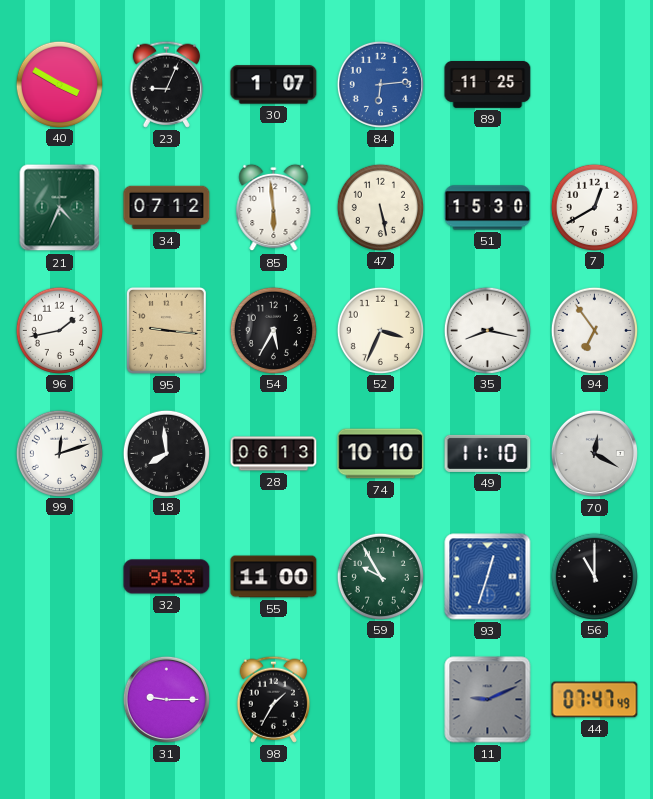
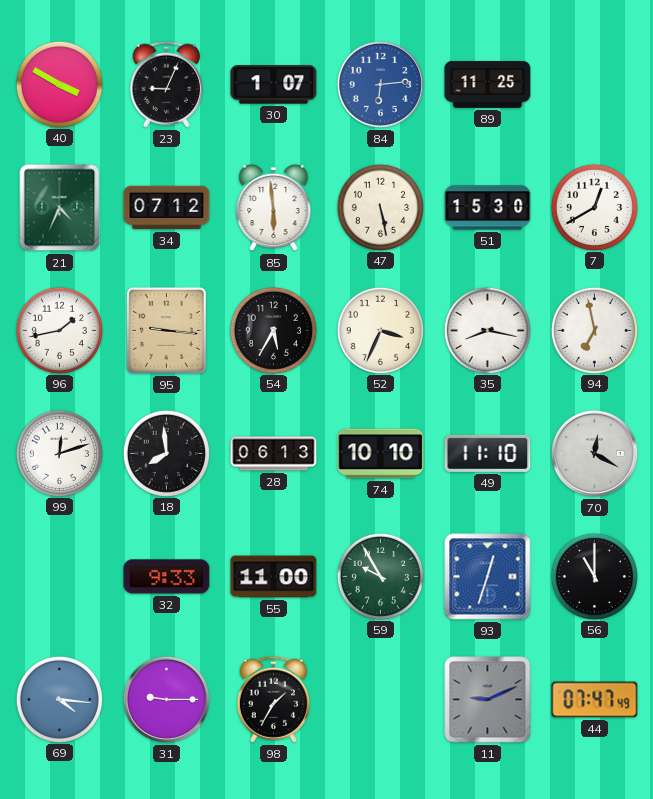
94: 6:54 -> 6:58 (594, 330)
69: none -> 4:16 (59, 699)
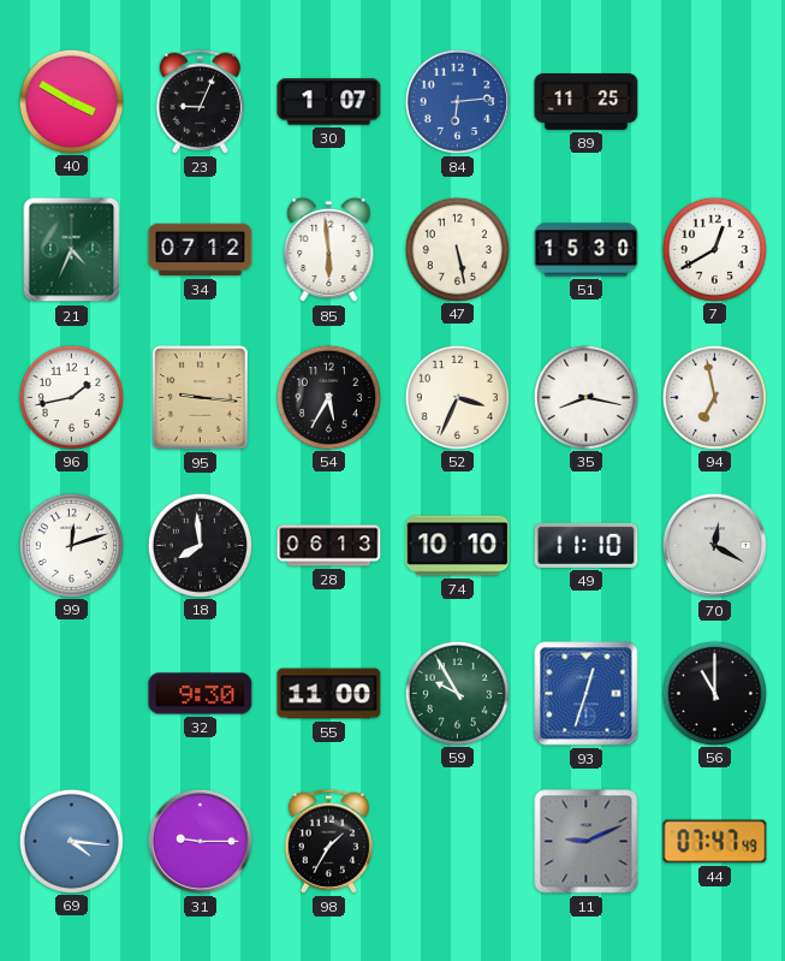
32: 9:33 -> 9:30 (201, 694)
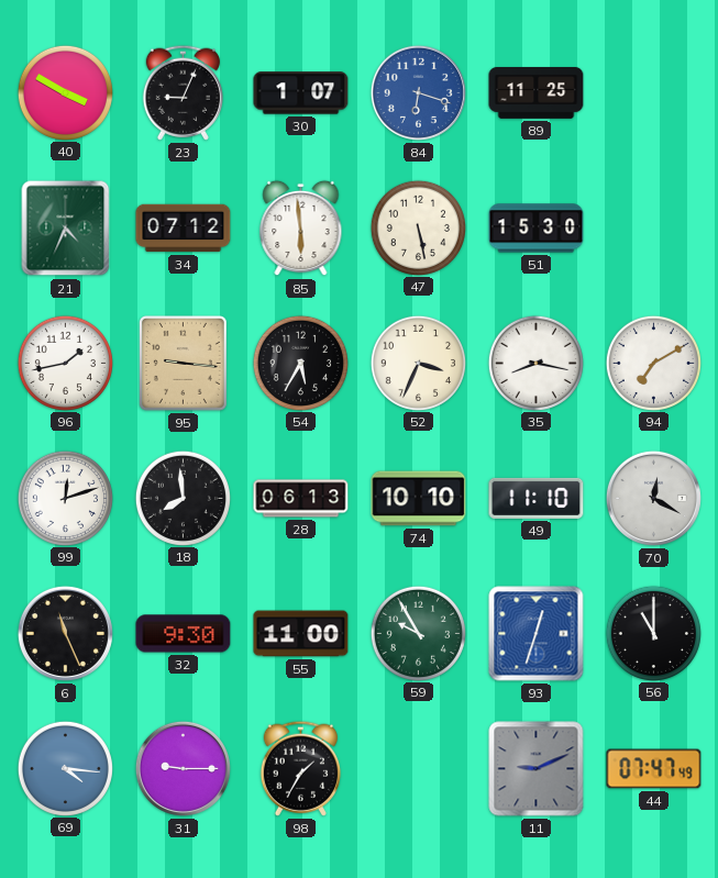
84: 6:14 -> 6:18 (418, 92)
7: 12:40 -> none (714, 249)
94: 6:58 -> 7:10 (653, 363)
6: none -> 11:26 (65, 633)
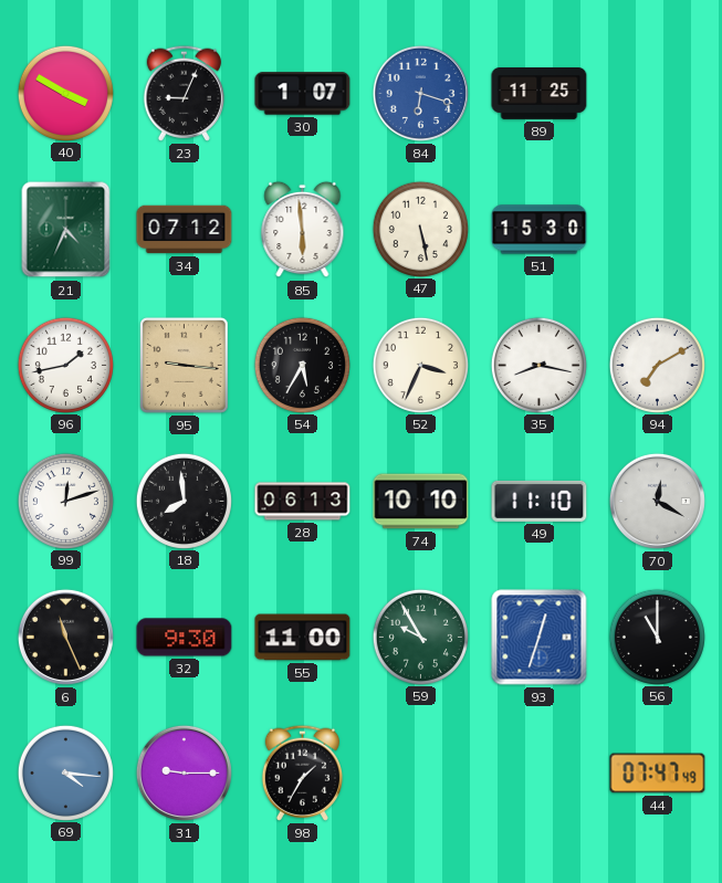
11: 9:11 -> none (537, 769)
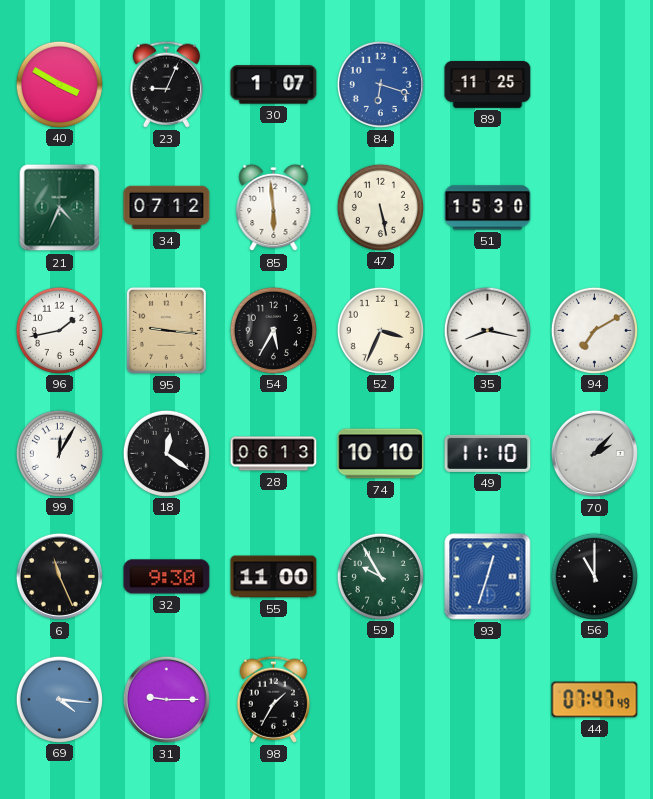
99: 12:12 -> 12:05 (59, 453)
18: 7:59 -> 12:21 (166, 453)
70: 12:20 -> 2:07 (594, 453)
